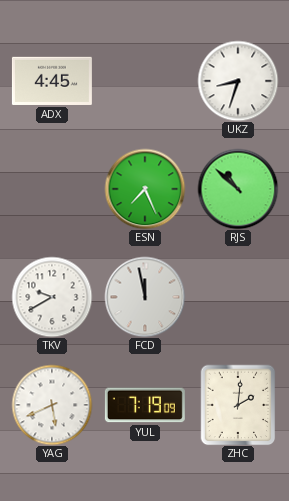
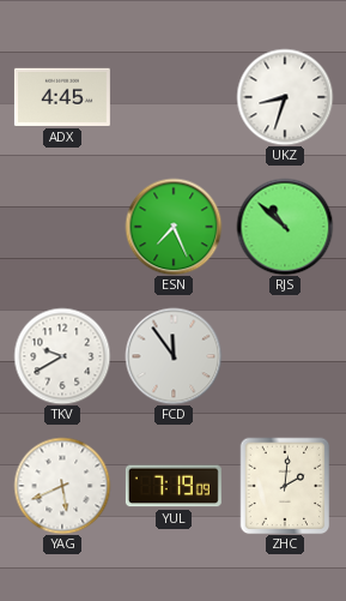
FCD: 11:58 -> 11:54 (174, 356)
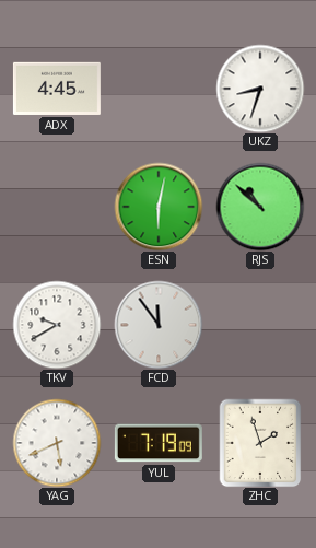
ESN: 7:26 -> 6:02 (159, 207)
ZHC: 2:01 -> 1:57 (260, 443)
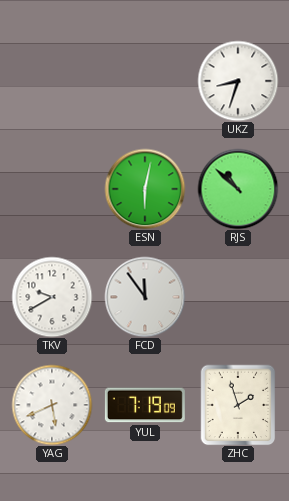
ADX: 4:45 -> none (57, 89)
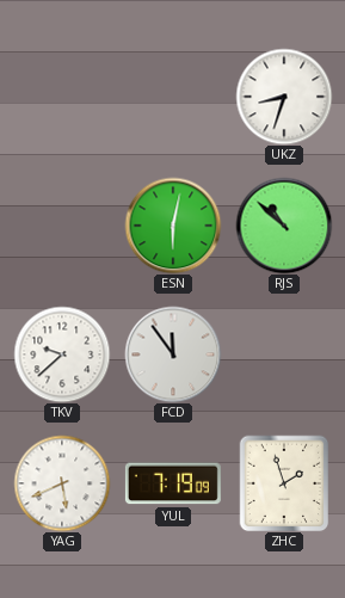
TKV: 9:40 -> 9:38 (62, 355)
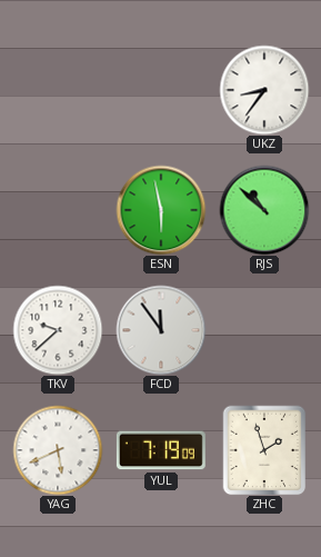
UKZ: 8:33 -> 8:36 (264, 90)
ESN: 6:02 -> 5:58 (161, 210)
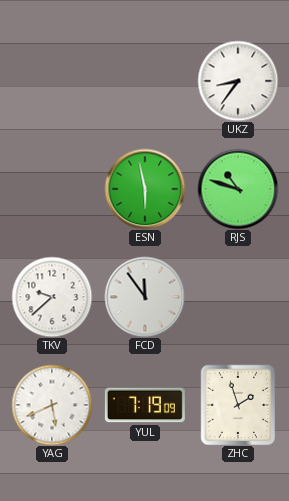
RJS: 10:52 -> 10:48 (238, 189)
